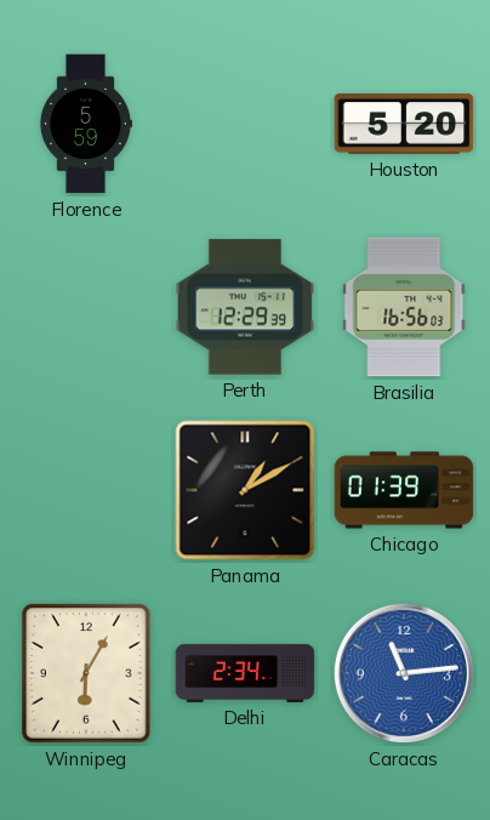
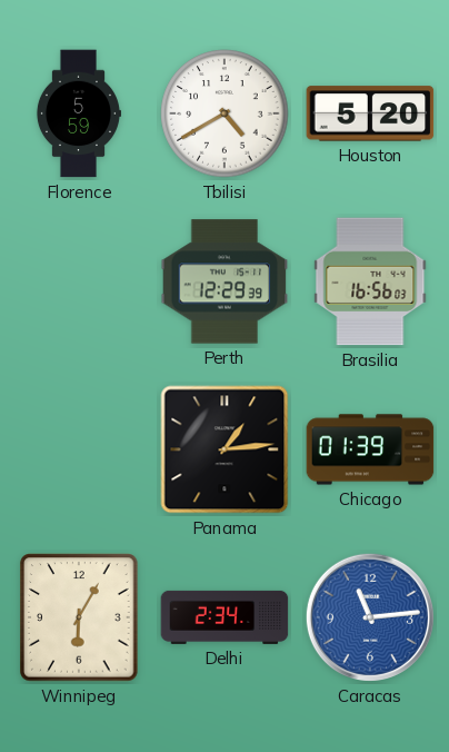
Tbilisi: none -> 4:40 (225, 113)
Panama: 1:10 -> 1:14 (225, 449)
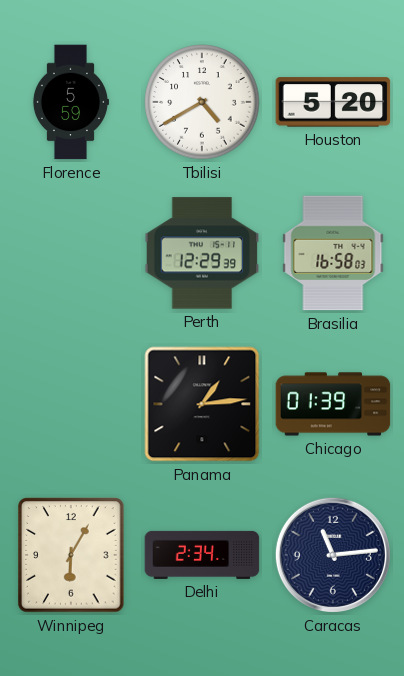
Brasilia: 16:56 -> 16:58 (333, 253)
Caracas dial: blue -> navy (333, 555)
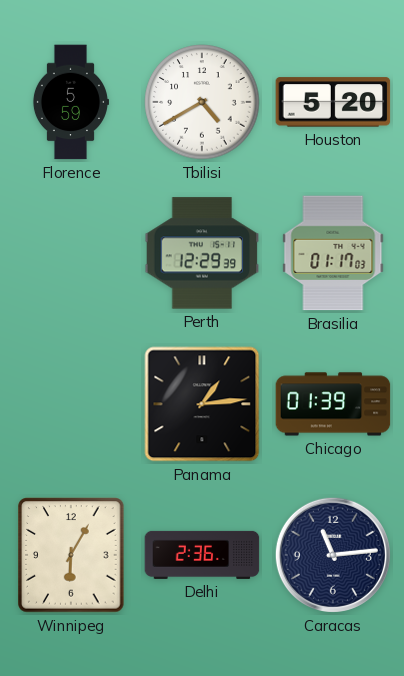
Brasilia: 16:58 -> 01:17 (333, 253)
Delhi: 2:34 -> 2:36 (202, 555)
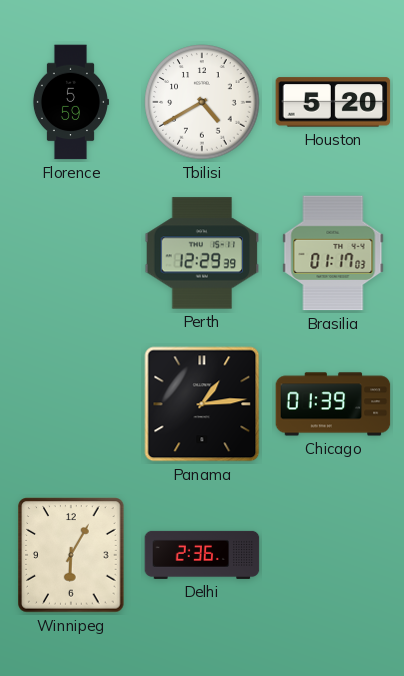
Caracas: 11:14 -> none (333, 555)
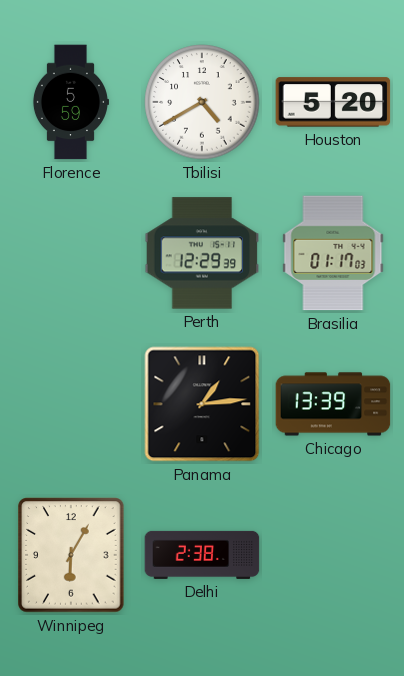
Chicago: 01:39 -> 13:39 (333, 404)
Delhi: 2:36 -> 2:38 (202, 555)
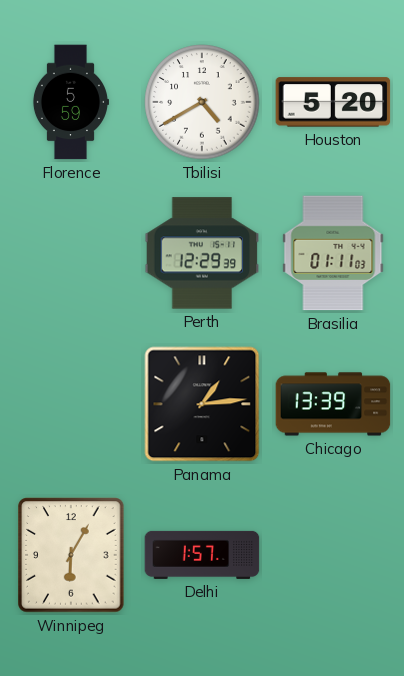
Brasilia: 01:17 -> 01:11 (333, 253)
Delhi: 2:38 -> 1:57 (202, 555)
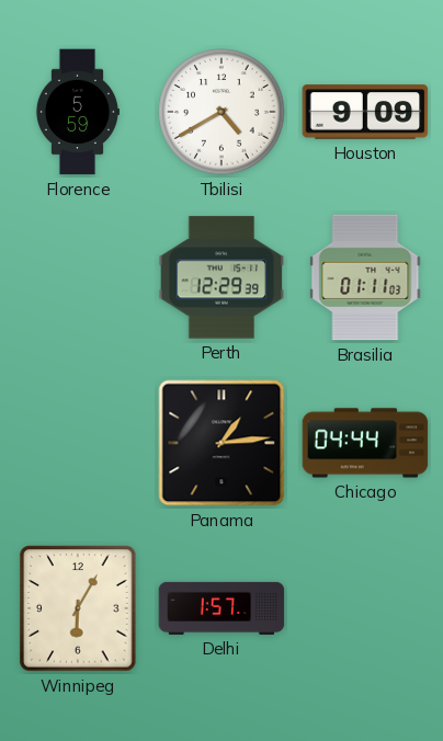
Houston: 5:20 -> 9:09 (365, 112)
Chicago: 13:39 -> 04:44 (365, 443)
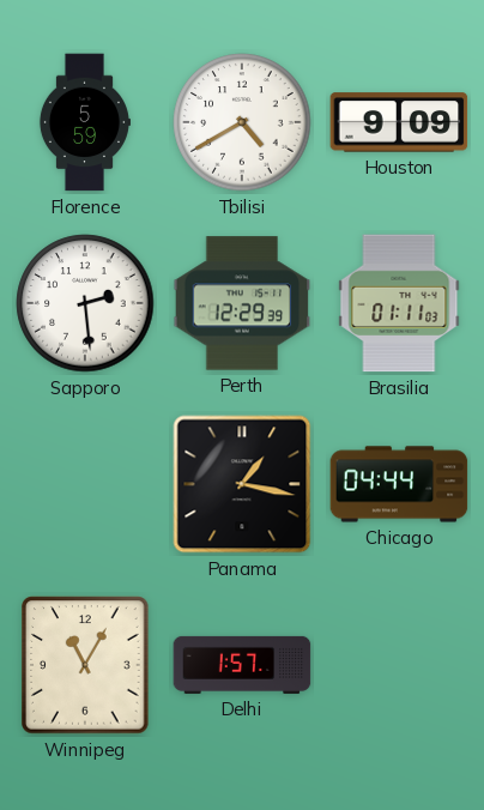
Sapporo: none -> 2:29 (85, 303)
Panama: 1:14 -> 1:17 (242, 484)
Winnipeg: 6:05 -> 11:05 (85, 665)
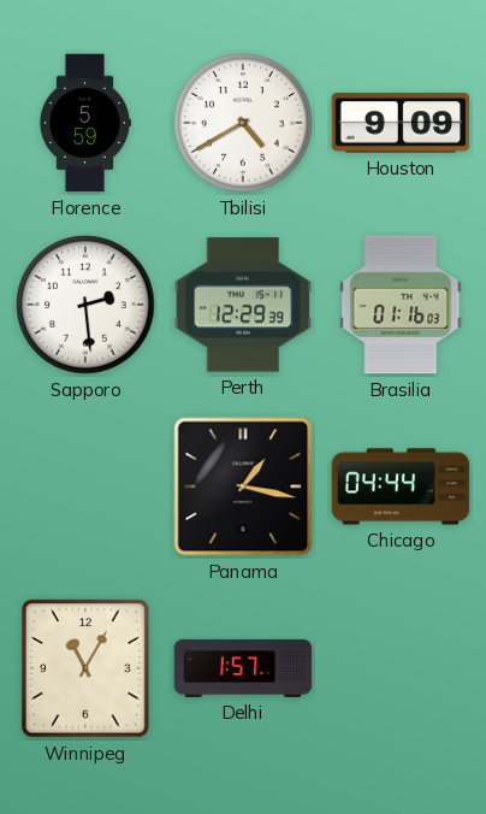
Brasilia: 01:11 -> 01:16 (401, 305)
